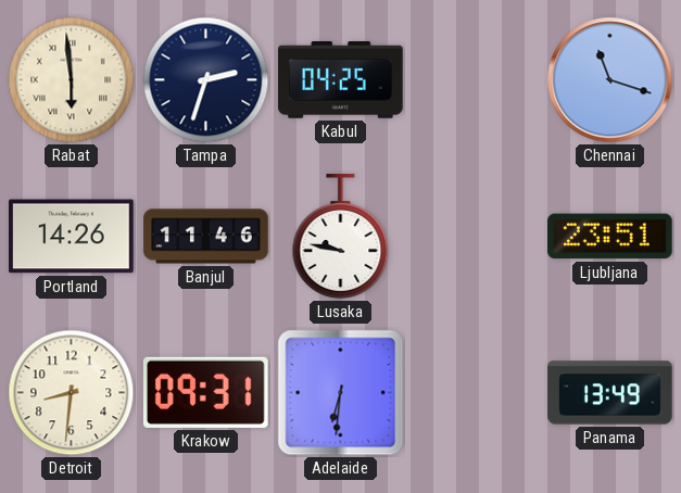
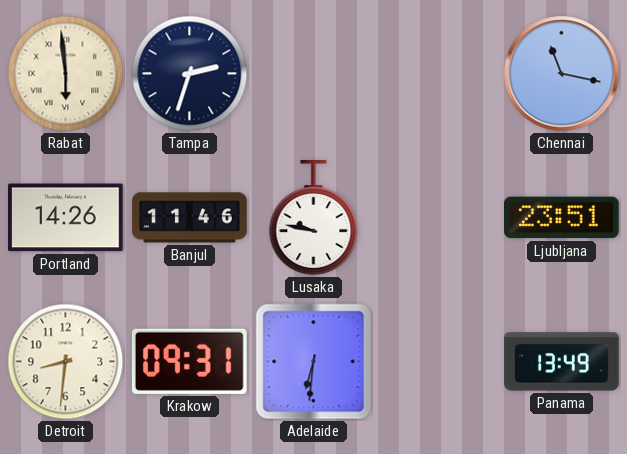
Kabul: 04:25 -> none (341, 79)
Chennai: 11:18 -> 11:17 (562, 74)
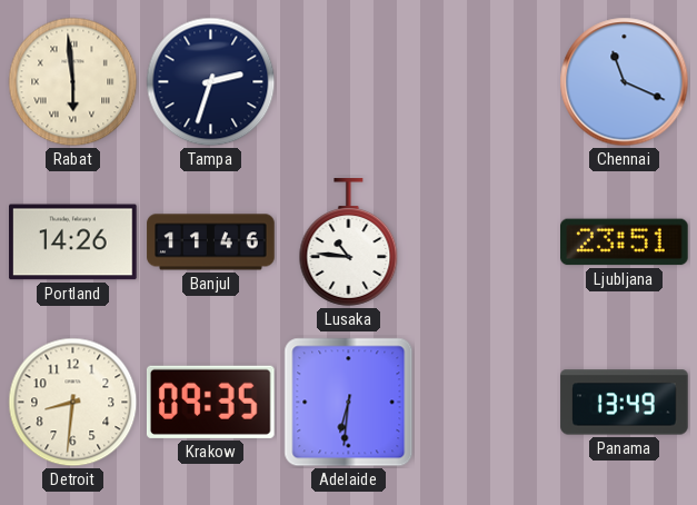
Chennai: 11:17 -> 11:19 (625, 82)
Lusaka: 9:47 -> 10:46 (349, 242)
Krakow: 09:31 -> 09:35 (210, 402)
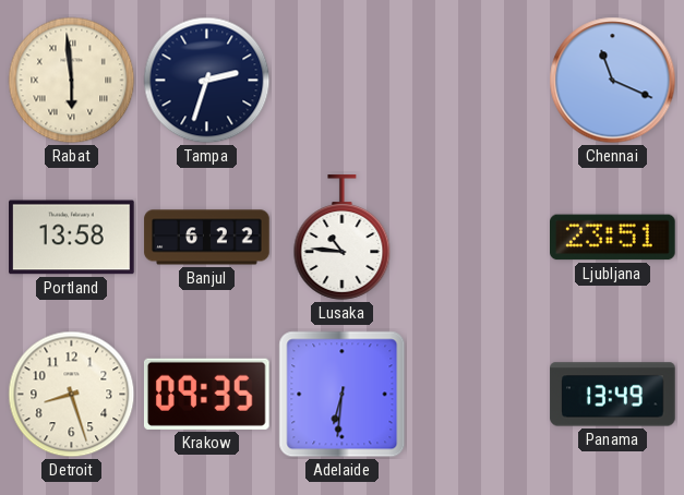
Portland: 14:26 -> 13:58 (72, 238)
Banjul: 11:46 -> 6:22 (207, 238)
Detroit: 8:31 -> 8:27 (72, 395)
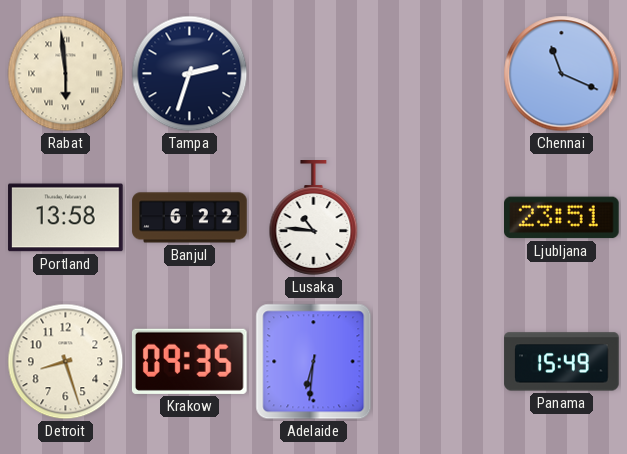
Panama: 13:49 -> 15:49 (562, 362)
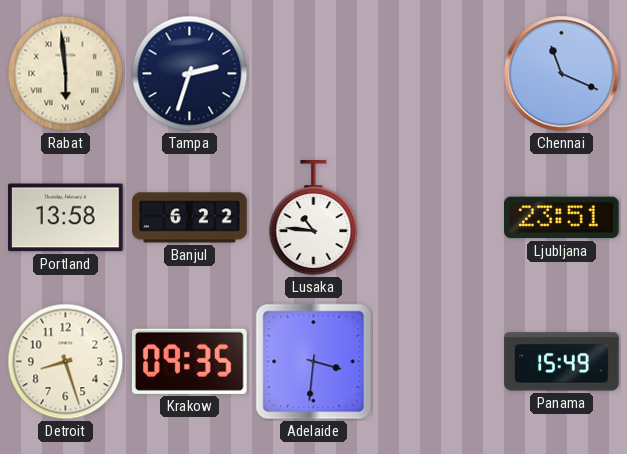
Adelaide: 6:31 -> 3:31 (314, 362)
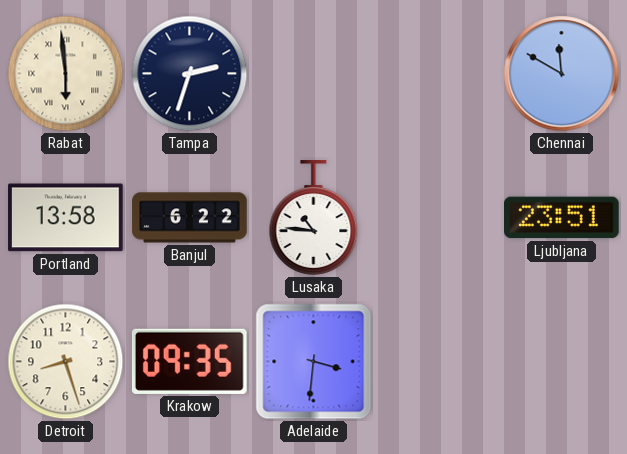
Chennai: 11:19 -> 11:50 (562, 74)
Panama: 15:49 -> none (562, 362)
